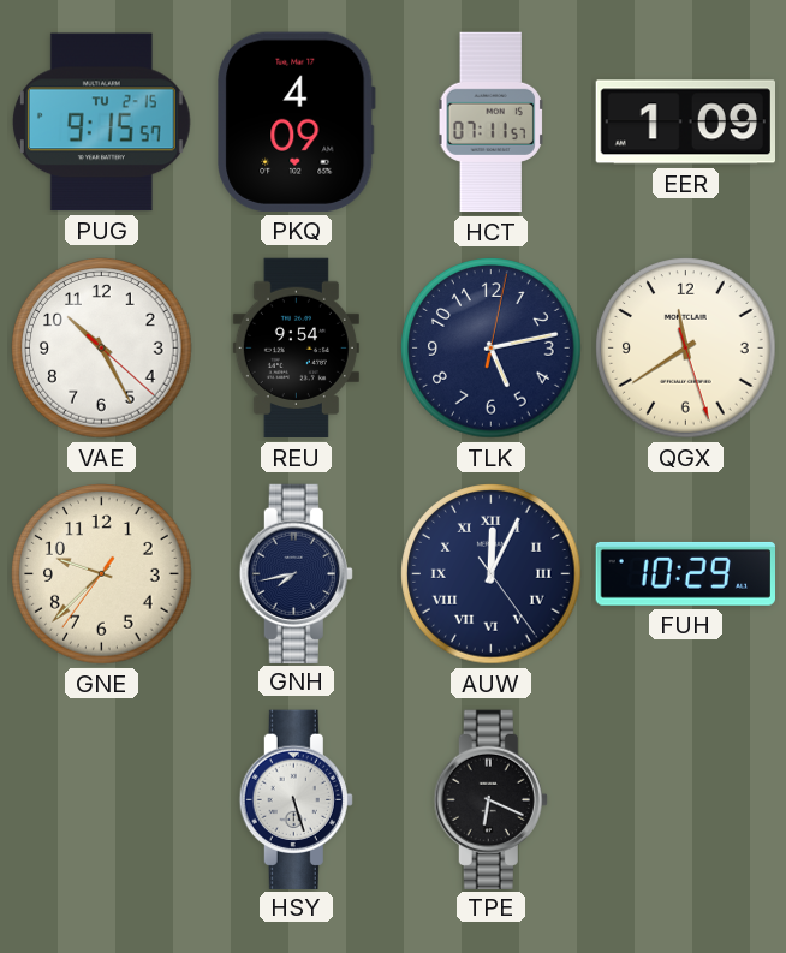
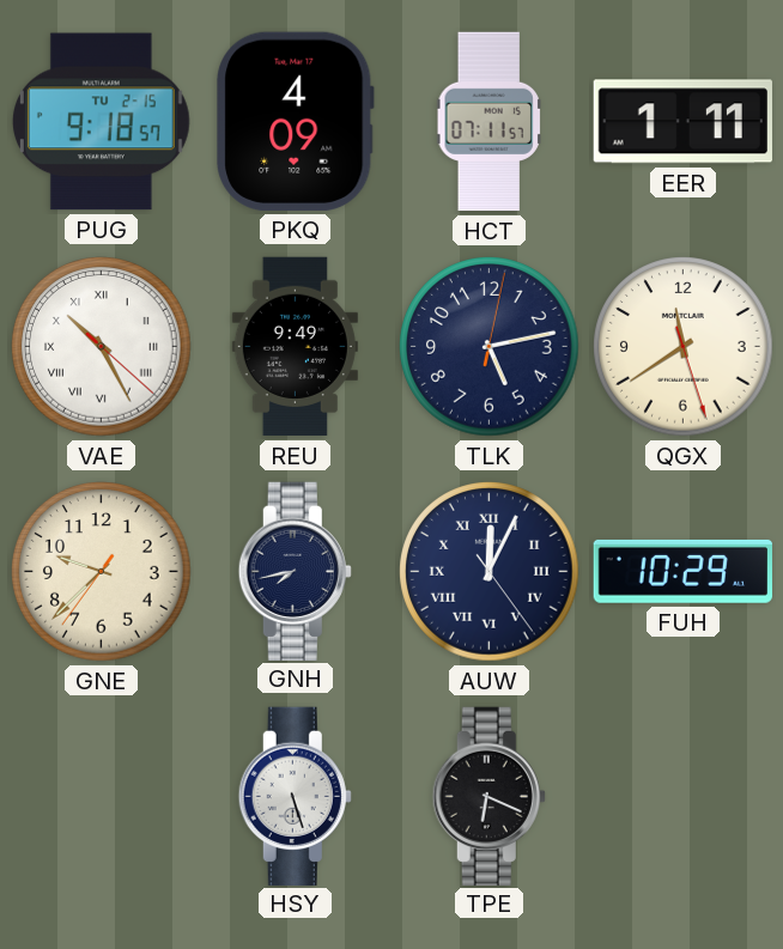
PUG: 9:15 -> 9:18 (101, 122)
EER: 1:09 -> 1:11 (682, 122)
VAE numerals: Arabic -> Roman (102, 347)
REU: 9:54 -> 9:49 (295, 347)
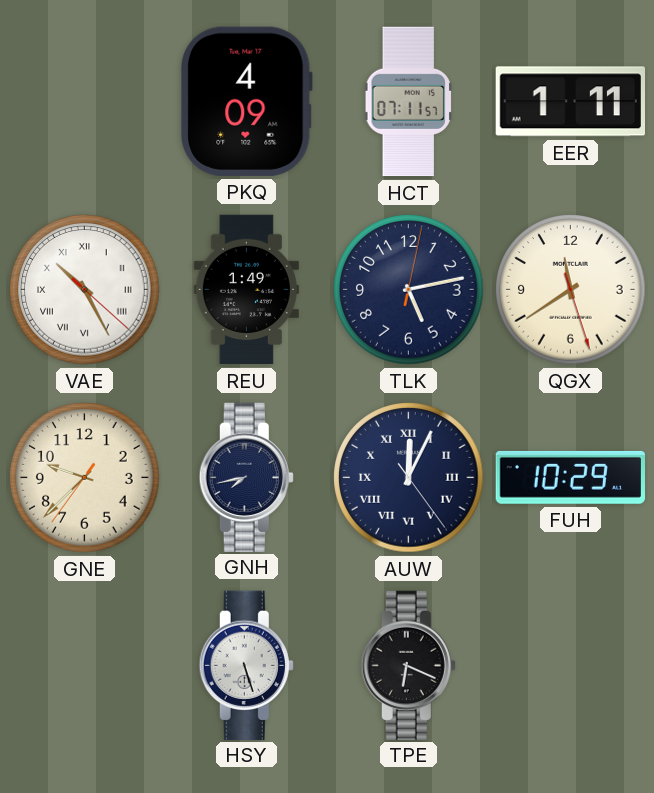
PUG: 9:18 -> none (101, 122)
REU: 9:49 -> 1:49 (246, 290)
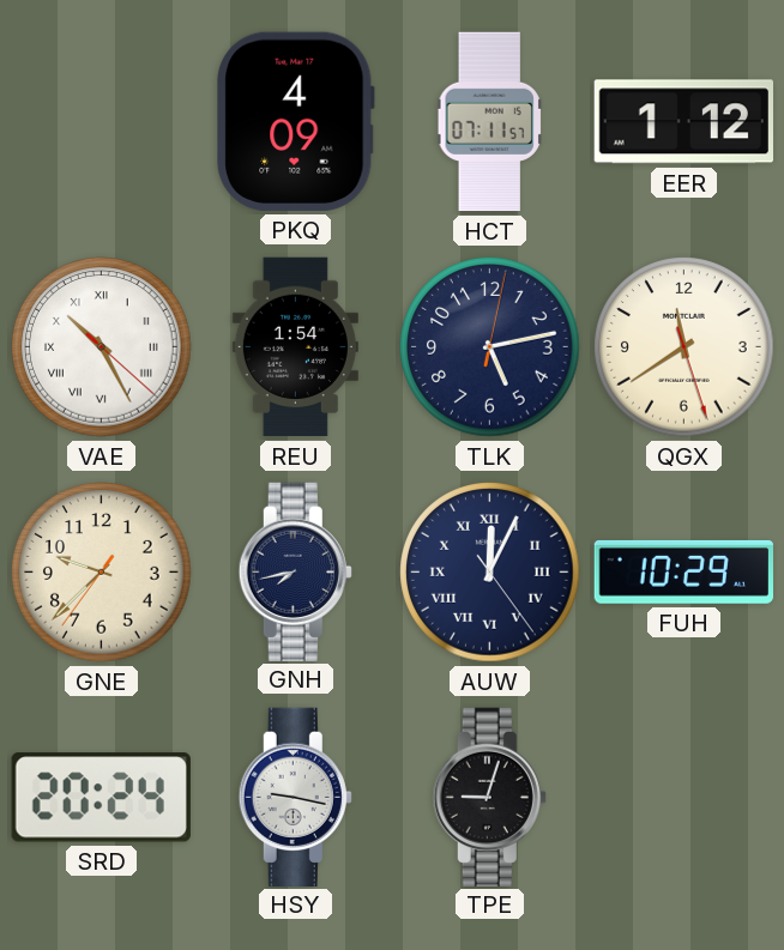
EER: 1:11 -> 1:12 (683, 122)
REU: 1:49 -> 1:54 (295, 347)
SRD: none -> 20:24 (101, 798)
HSY: 5:27 -> 9:17 (295, 797)
TPE: 6:19 -> 9:03 (489, 797)
